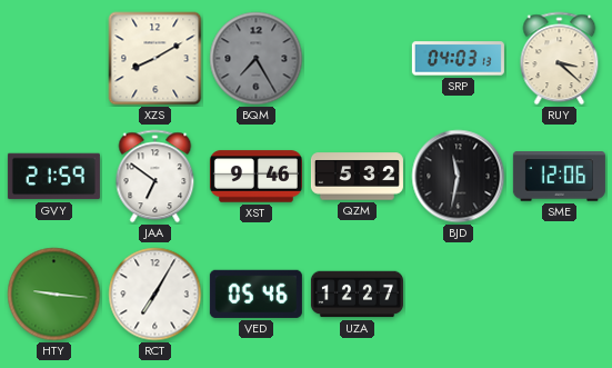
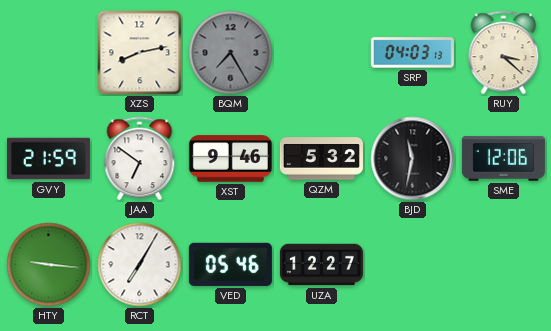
XZS: 8:10 -> 8:13 (140, 53)
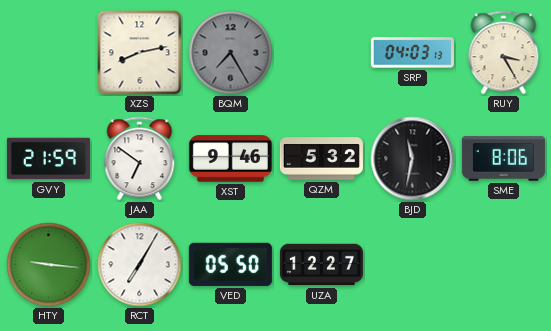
RUY: 3:22 -> 3:25 (504, 53)
SME: 12:06 -> 8:06 (503, 159)
VED: 05:46 -> 05:50 (230, 264)
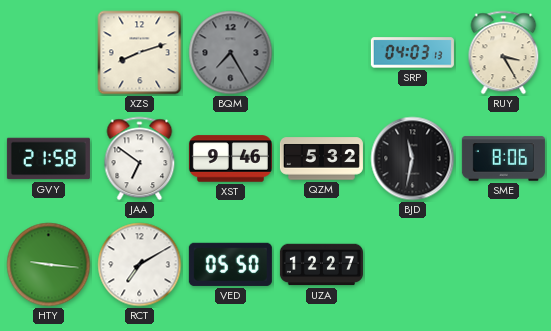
XZS: 8:13 -> 8:12 (140, 53)
GVY: 21:59 -> 21:58 (48, 159)
RCT: 7:05 -> 7:10 (140, 265)
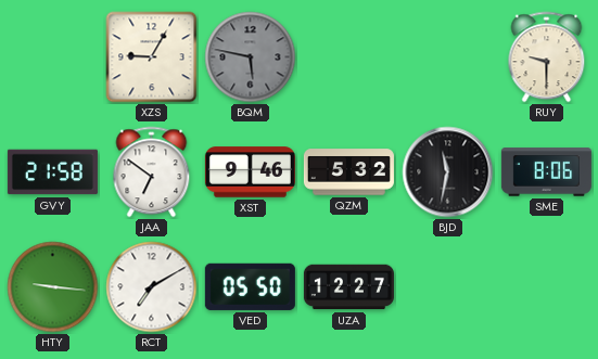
XZS: 8:12 -> 9:05 (152, 57)
BQM: 7:25 -> 5:47 (251, 57)
SRP: 04:03 -> none (412, 53)
RUY: 3:25 -> 9:30 (547, 57)
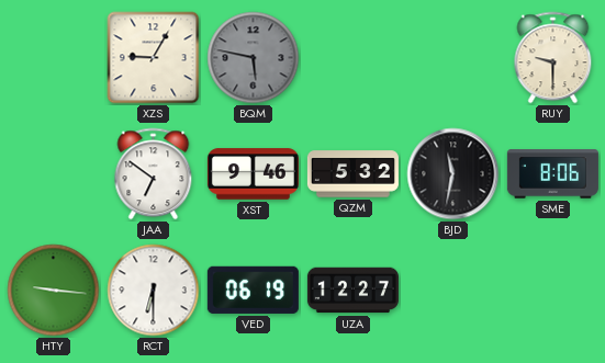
GVY: 21:58 -> none (52, 172)
RCT: 7:10 -> 6:30 (154, 291)
VED: 05:50 -> 06:19 (253, 290)
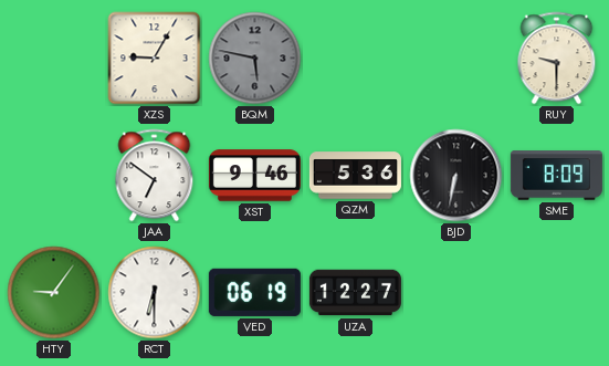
QZM: 5:32 -> 5:36 (355, 176)
BJD: 11:32 -> 6:32 (456, 176)
SME: 8:06 -> 8:09 (556, 176)
HTY: 9:16 -> 9:06 (54, 293)
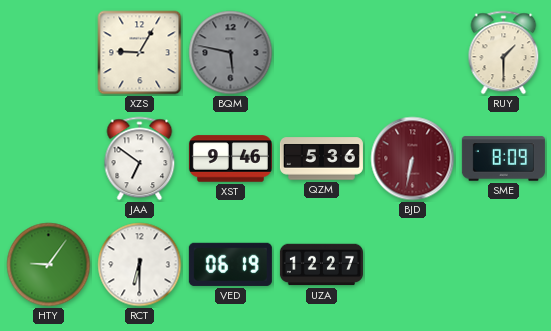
RUY: 9:30 -> 1:30 (504, 53)
BJD dial: black -> burgundy (413, 159)
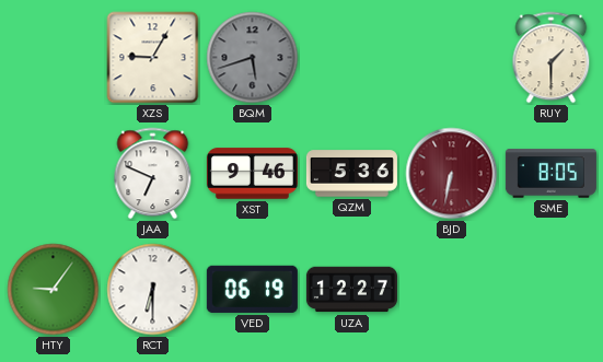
BQM: 5:47 -> 5:42 (253, 58)
JAA: 6:51 -> 6:49 (153, 174)
SME: 8:09 -> 8:05 (550, 174)
